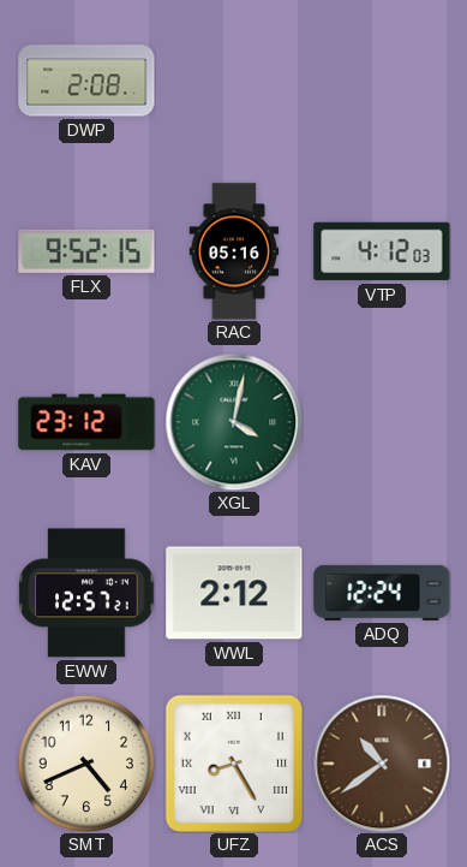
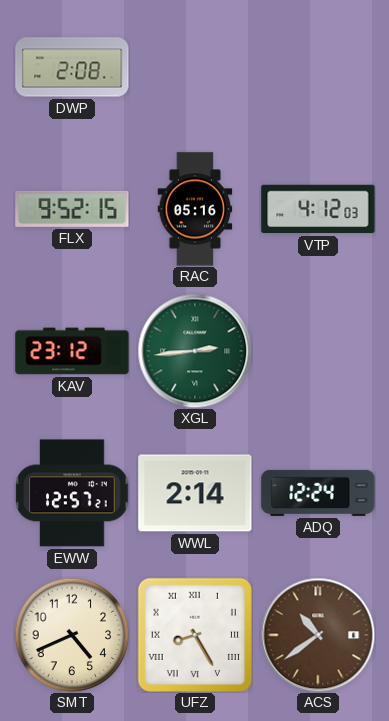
XGL: 4:02 -> 2:44 (195, 351)
WWL: 2:12 -> 2:14 (195, 493)
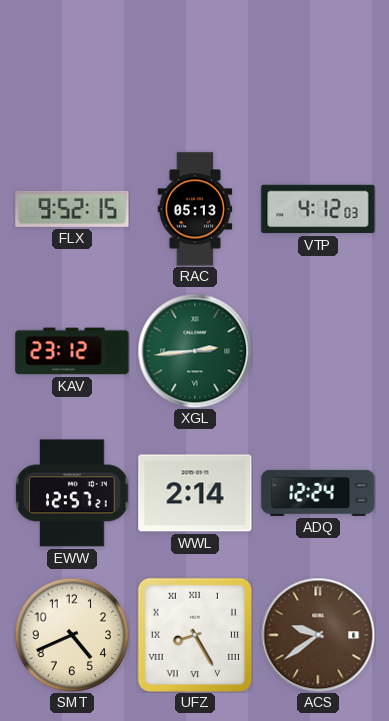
DWP: 2:08 -> none (72, 67)
RAC: 05:16 -> 05:13 (195, 209)
ACS: 10:39 -> 9:39 (318, 635)
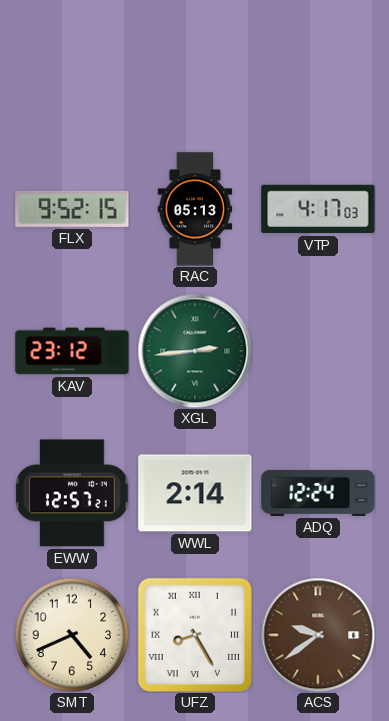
VTP: 4:12 -> 4:17 (318, 209)
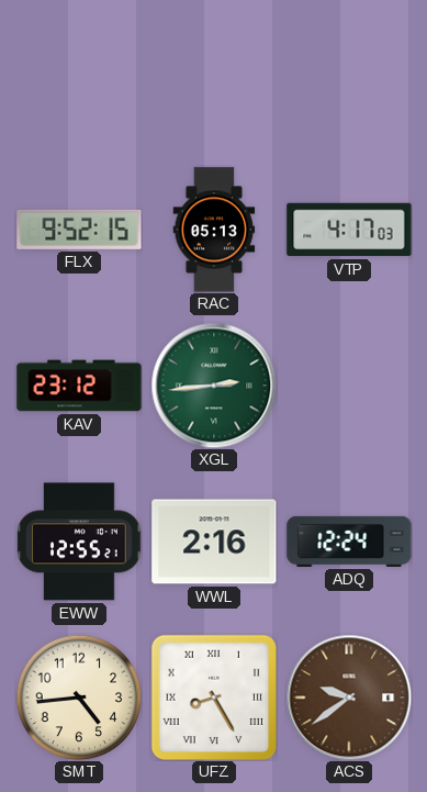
EWW: 12:57 -> 12:55 (79, 542)
WWL: 2:14 -> 2:16 (214, 542)
SMT: 4:41 -> 4:44 (79, 698)
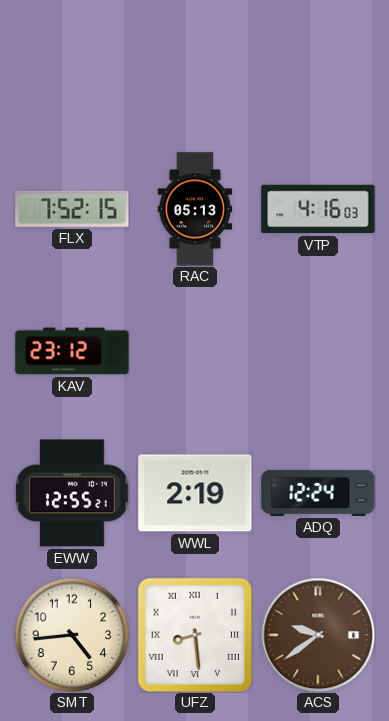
FLX: 9:52 -> 7:52 (72, 209)
VTP: 4:17 -> 4:16 (318, 209)
XGL: 2:44 -> none (214, 386)
WWL: 2:16 -> 2:19 (195, 493)
UFZ: 8:25 -> 8:29 (195, 635)
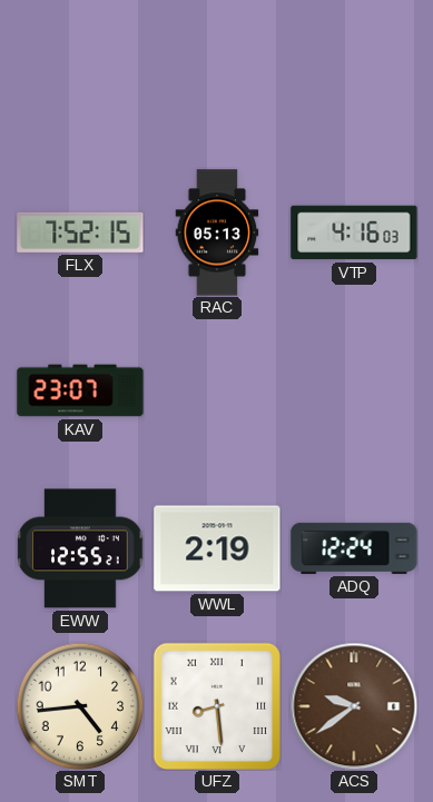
KAV: 23:12 -> 23:07 (80, 390)
